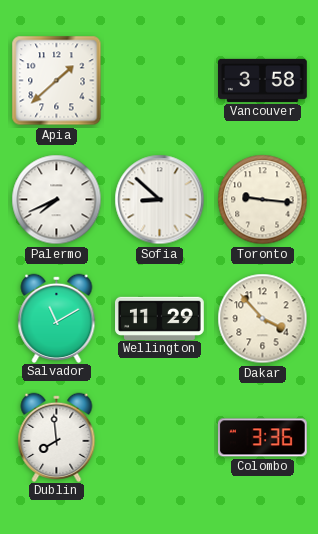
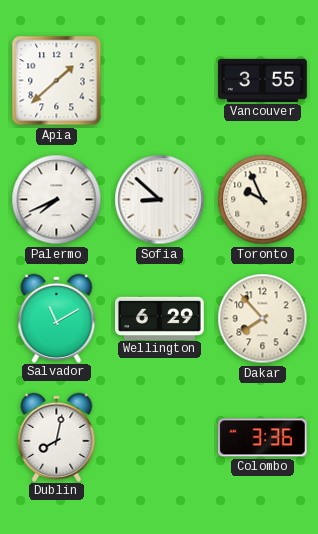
Vancouver: 3:58 -> 3:55 (263, 80)
Toronto: 9:16 -> 9:56 (263, 200)
Wellington: 11:29 -> 6:29 (160, 318)
Dakar: 3:53 -> 7:53 (263, 319)
Dublin: 7:59 -> 8:02 (57, 437)
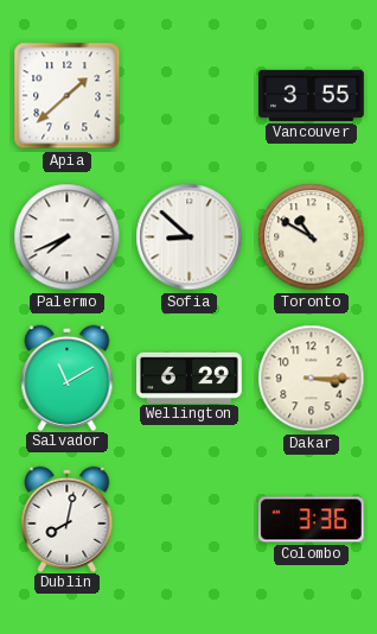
Toronto: 9:56 -> 10:50 (312, 237)
Dakar: 7:53 -> 3:15 (312, 379)
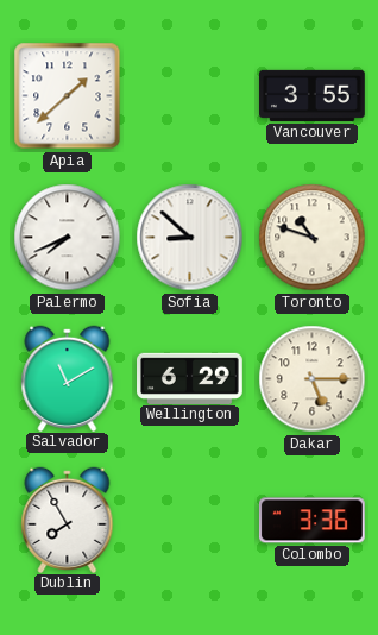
Toronto: 10:50 -> 10:48 (313, 238)
Dakar: 3:15 -> 5:15 (313, 379)
Dublin: 8:02 -> 7:55 (68, 520)
